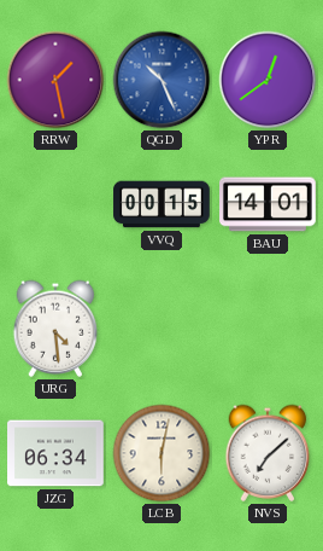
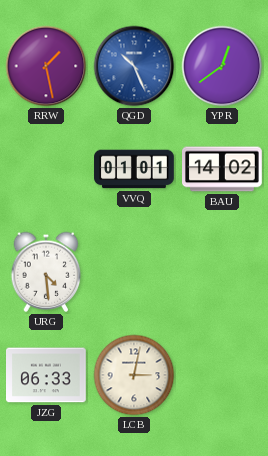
VVQ: 00:15 -> 01:01 (134, 169)
BAU: 14:01 -> 14:02 (223, 169)
JZG: 06:34 -> 06:33 (47, 375)
LCB: 6:02 -> 3:02 (134, 375)
NVS: 7:08 -> none (268, 453)
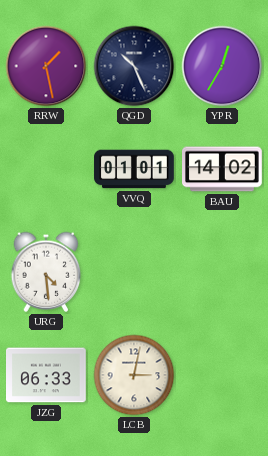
QGD dial: blue -> navy (134, 66)
YPR: 12:39 -> 12:35 (222, 66)
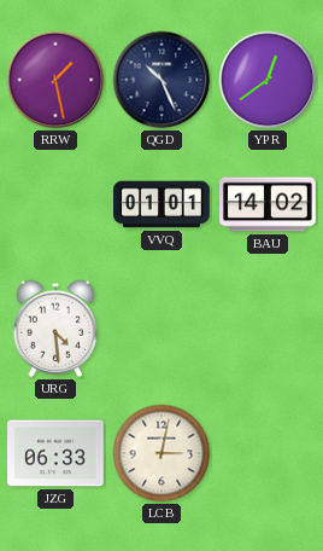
YPR: 12:35 -> 12:39 (268, 80)
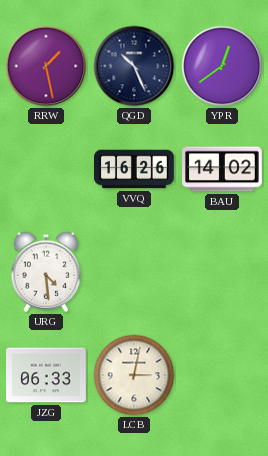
VVQ: 01:01 -> 16:26 (134, 169)
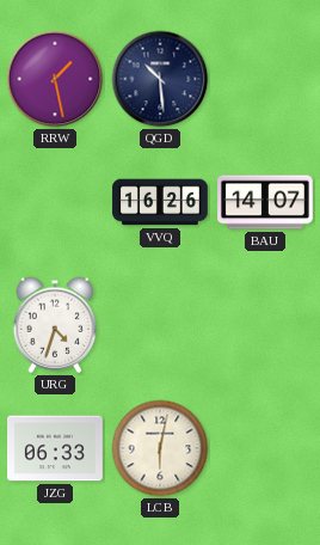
QGD: 10:26 -> 10:29 (160, 79)
YPR: 12:39 -> none (222, 66)
BAU: 14:02 -> 14:07 (266, 202)
URG: 4:29 -> 4:33 (55, 325)
LCB: 3:02 -> 6:02 (160, 448)
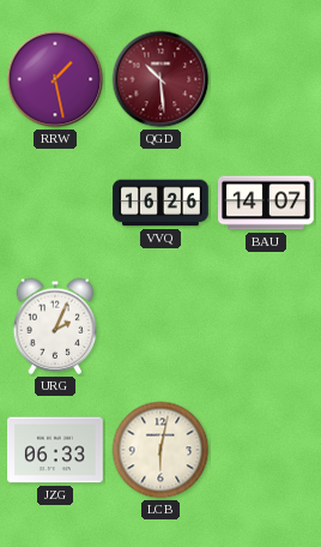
QGD dial: navy -> burgundy (160, 79)
URG: 4:33 -> 2:04 (55, 326)
